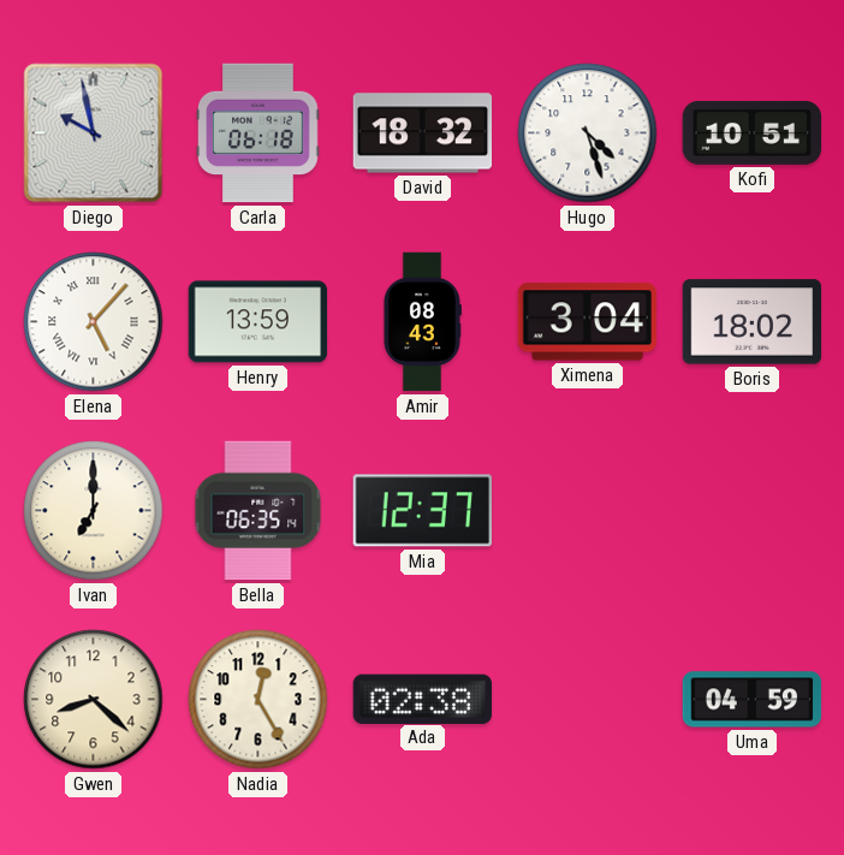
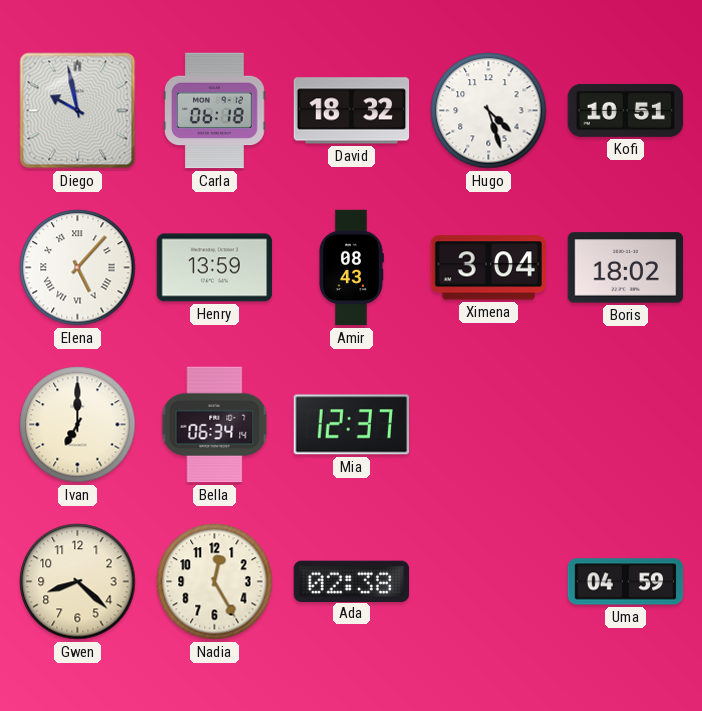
Bella: 06:35 -> 06:34 (215, 425)
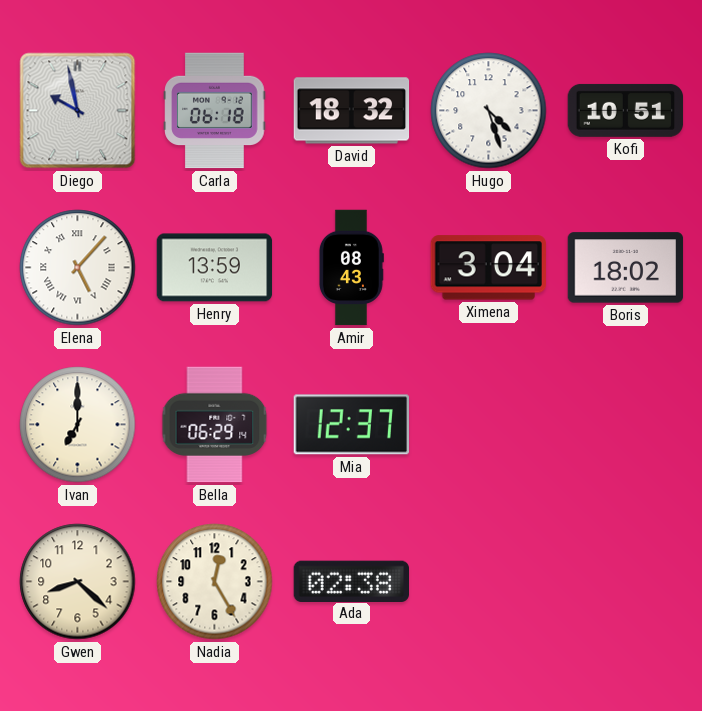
Bella: 06:34 -> 06:29 (215, 425)
Uma: 04:59 -> none (626, 582)
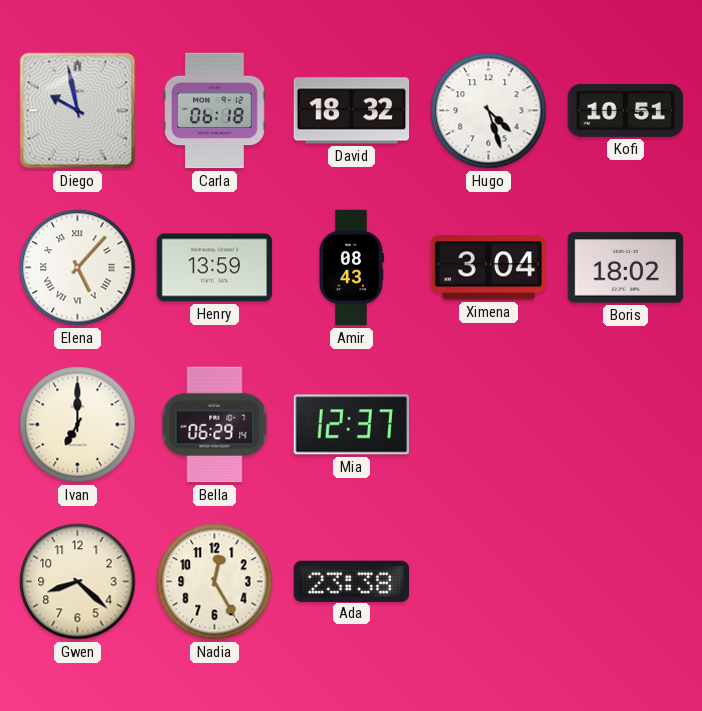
Ada: 02:38 -> 23:38 (351, 581)
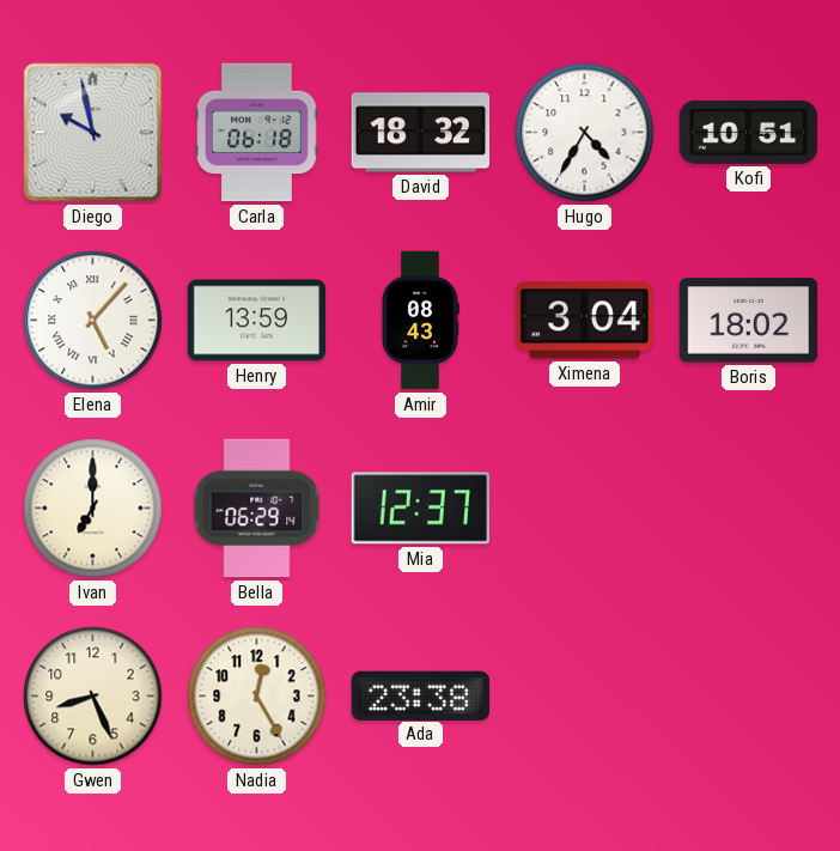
Hugo: 4:27 -> 4:35 (585, 133)
Gwen: 8:22 -> 8:26 (93, 697)
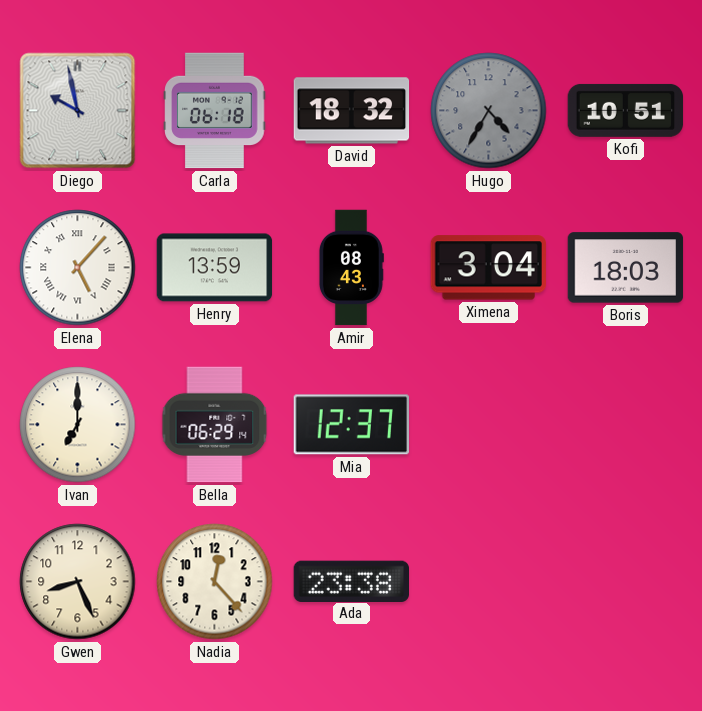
Hugo dial: white -> grey (489, 111)
Boris: 18:02 -> 18:03 (626, 268)
Nadia: 12:25 -> 12:23 (215, 582)
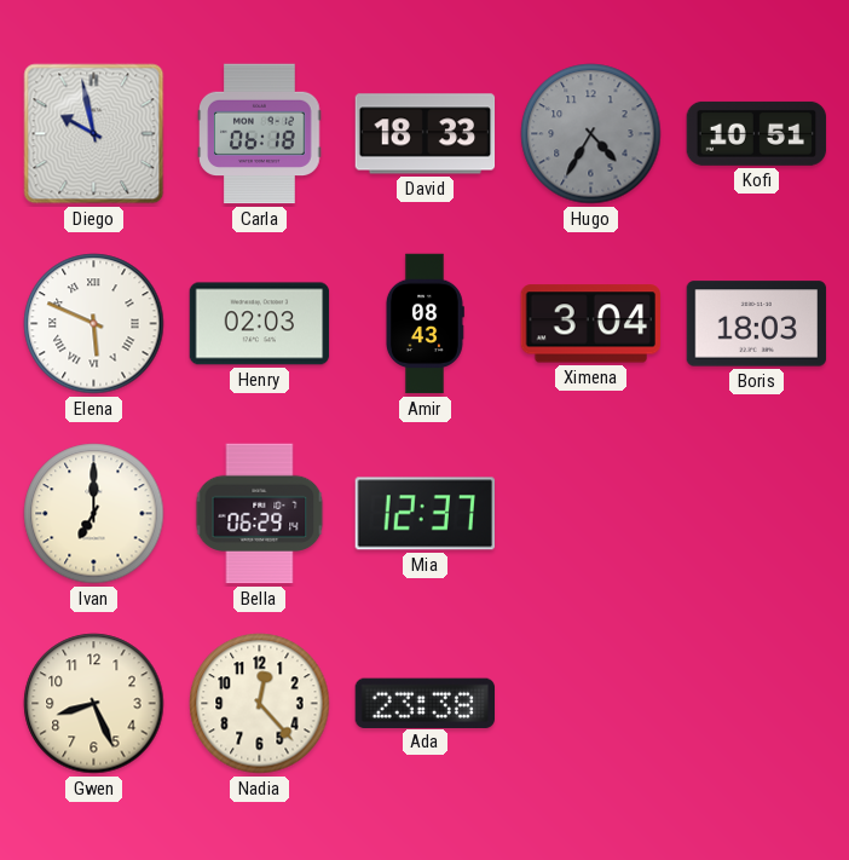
David: 18:32 -> 18:33 (426, 134)
Elena: 5:07 -> 5:49 (94, 324)
Henry: 13:59 -> 02:03 (260, 324)
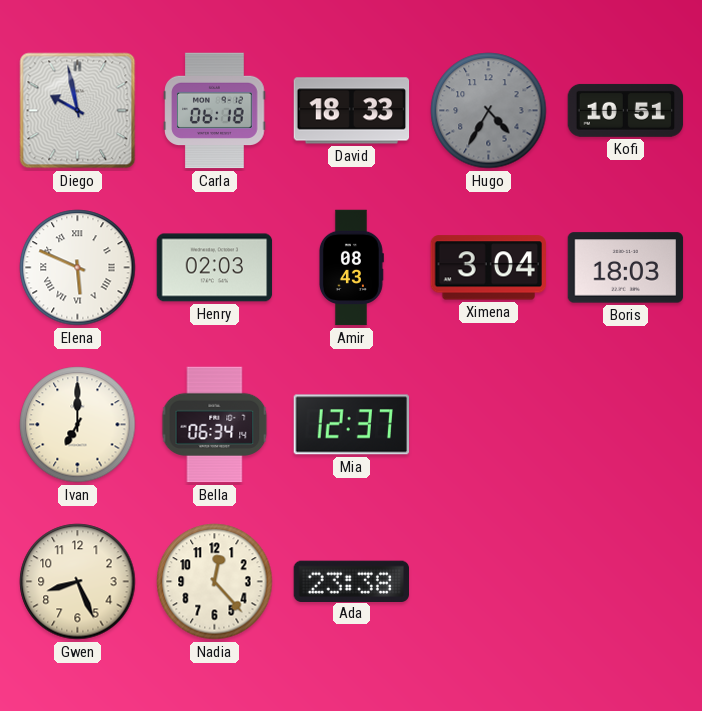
Bella: 06:29 -> 06:34 (215, 425)
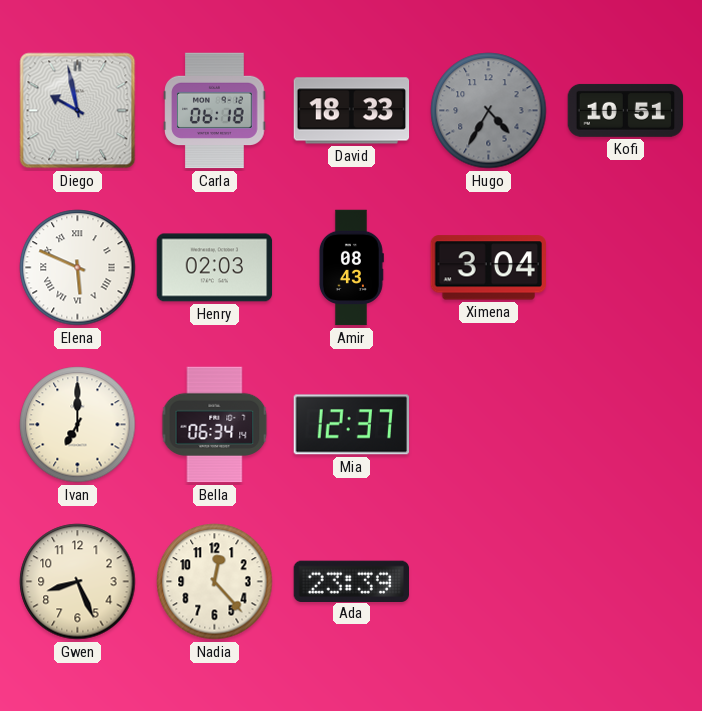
Boris: 18:03 -> none (626, 268)
Ada: 23:38 -> 23:39 (351, 581)
